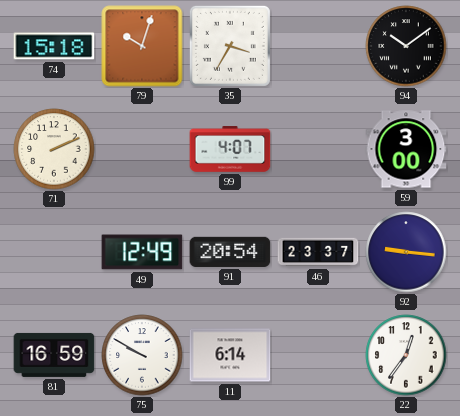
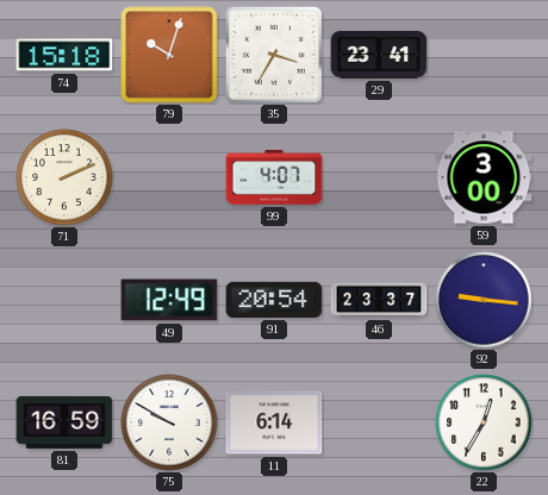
29: none -> 23:41 (379, 55)
94: 10:09 -> none (406, 46)
22: 12:36 -> 12:35 (484, 422)
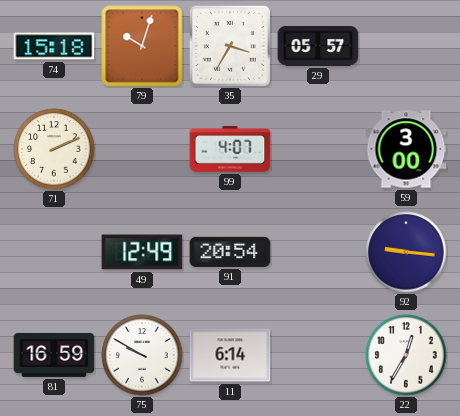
29: 23:41 -> 05:57 (318, 46)
46: 23:37 -> none (379, 300)
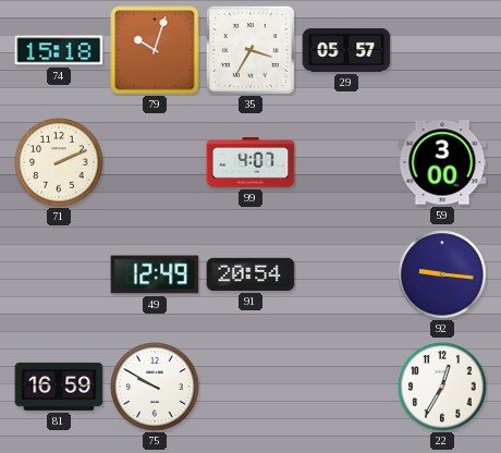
11: 6:14 -> none (230, 355)
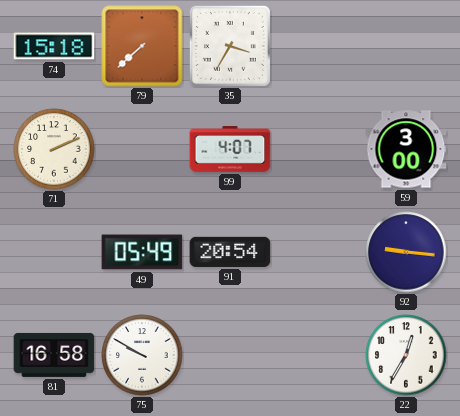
79: 10:03 -> 7:38 (142, 46)
29: 05:57 -> none (346, 50)
49: 12:49 -> 05:49 (142, 252)
81: 16:59 -> 16:58 (54, 355)
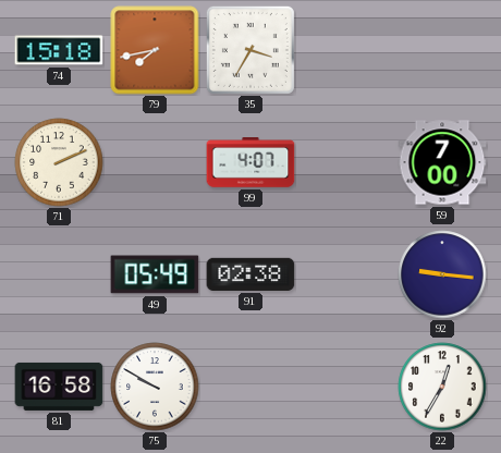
79: 7:38 -> 7:43 (155, 50)
59: 3:00 -> 7:00 (442, 162)
91: 20:54 -> 02:38 (250, 274)
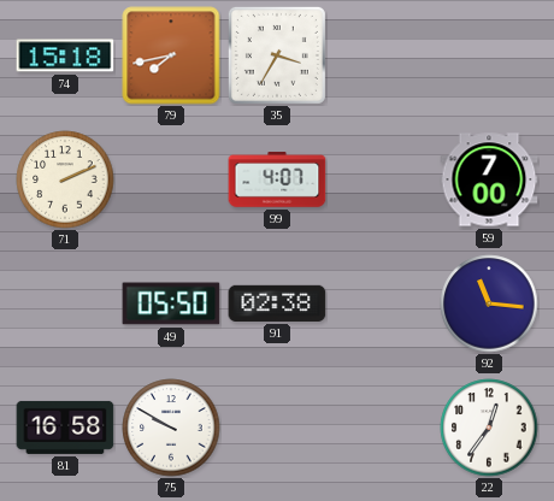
49: 05:49 -> 05:50 (171, 303)
92: 9:16 -> 11:16 (489, 303)
22: 12:35 -> 12:36 (489, 428)
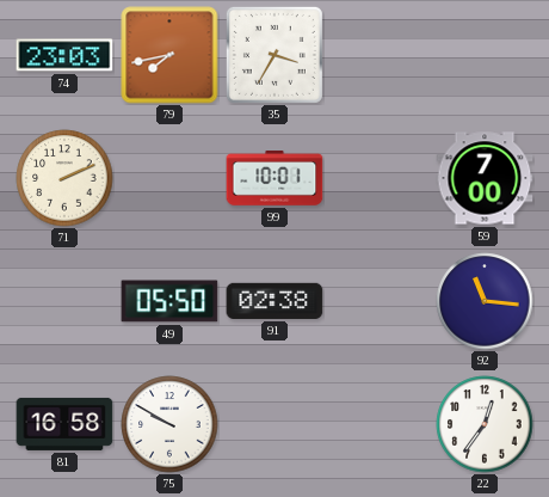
74: 15:18 -> 23:03 (64, 55)
99: 4:07 -> 10:01 (274, 178)
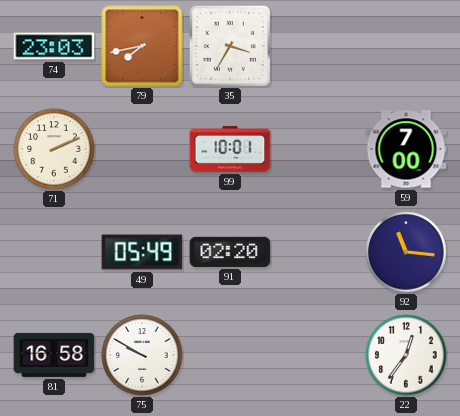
49: 05:50 -> 05:49 (142, 252)
91: 02:38 -> 02:20 (230, 252)
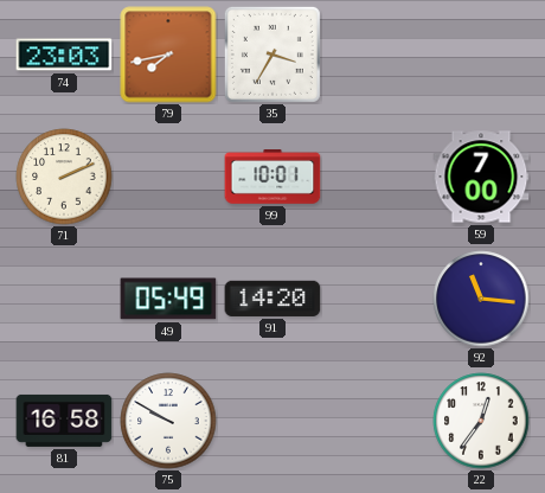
91: 02:20 -> 14:20 (272, 299)
